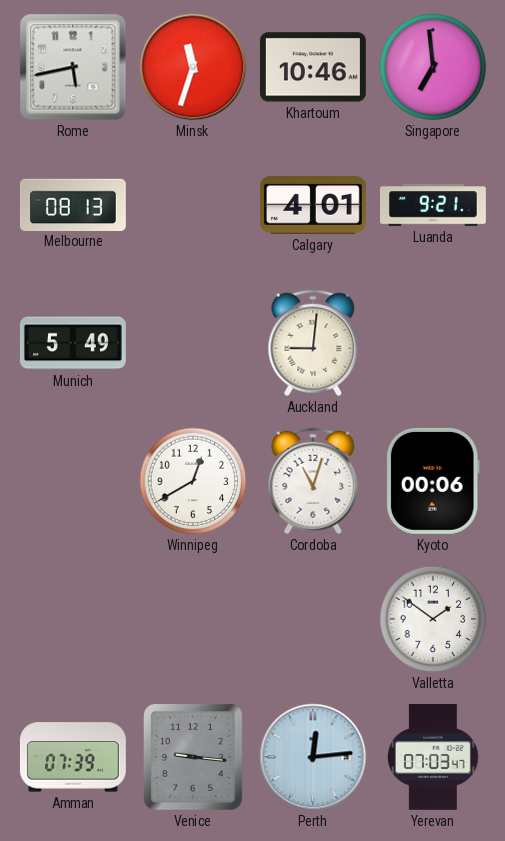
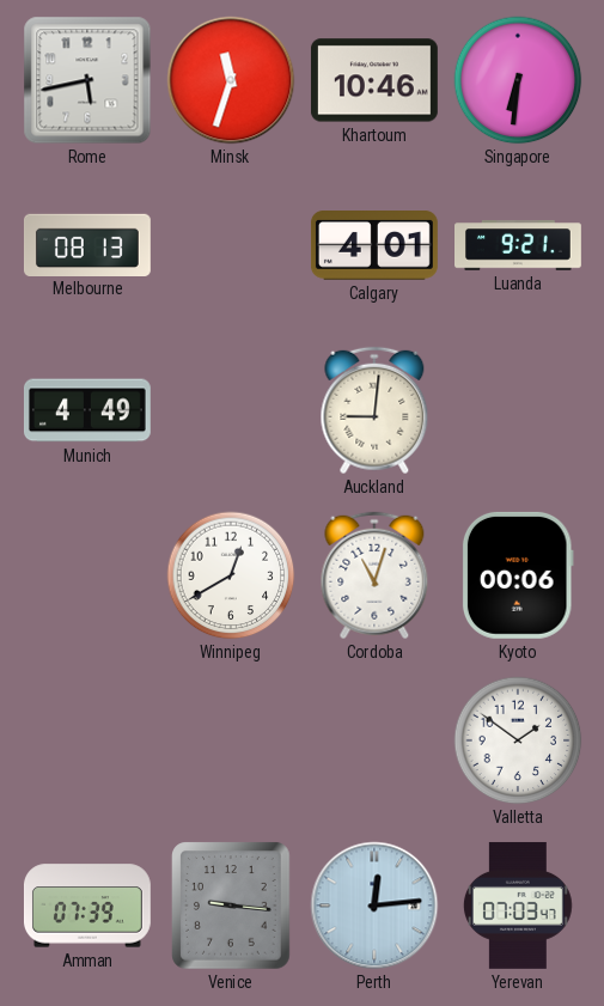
Singapore: 6:59 -> 6:31 (518, 80)
Munich: 5:49 -> 4:49 (87, 410)
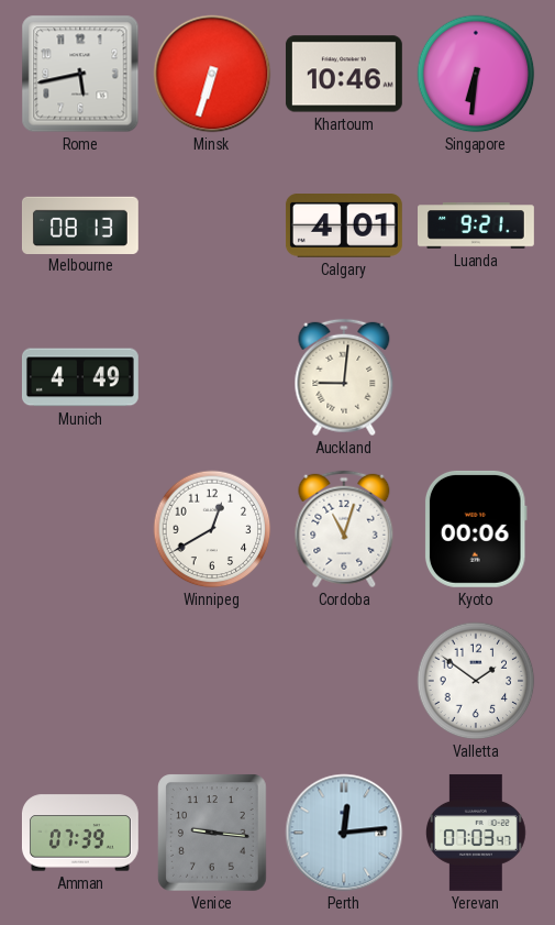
Minsk: 11:33 -> 6:33 (212, 74)
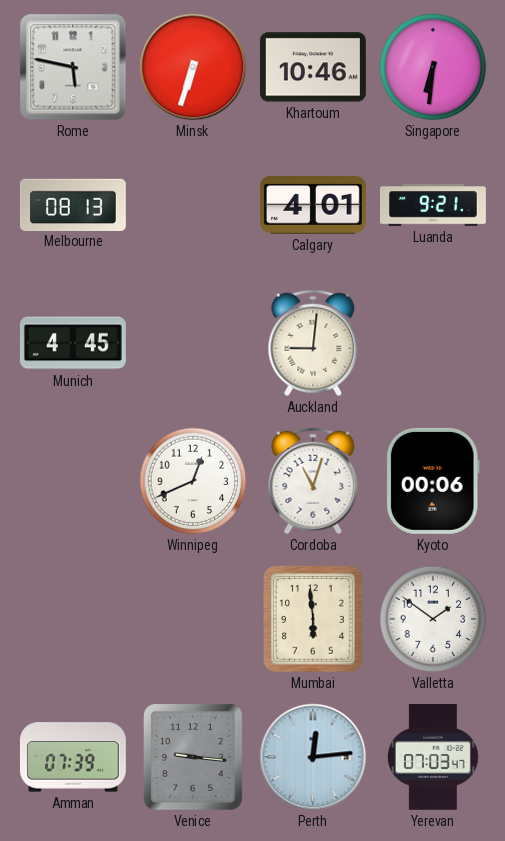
Rome: 5:43 -> 5:47 (73, 67)
Munich: 4:49 -> 4:45 (73, 343)
Winnipeg: 12:40 -> 12:41 (193, 481)
Mumbai: none -> 5:59 (314, 619)
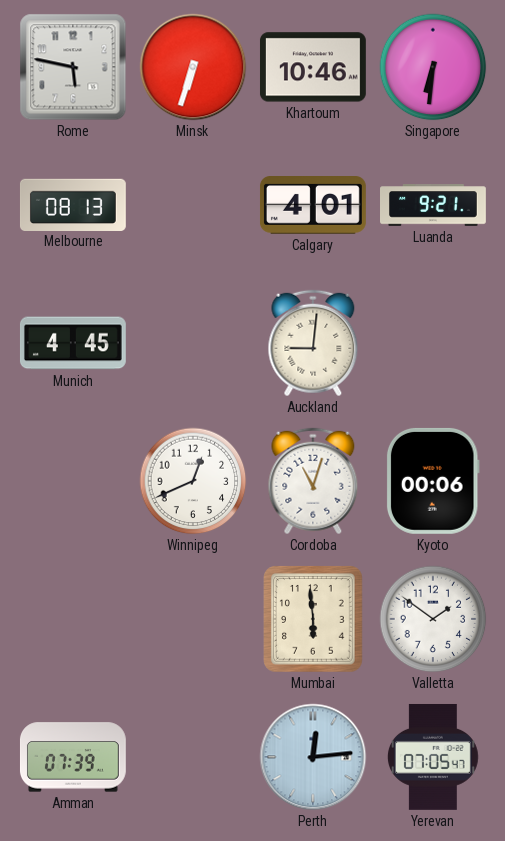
Venice: 9:16 -> none (194, 757)
Yerevan: 07:03 -> 07:05 (433, 757)
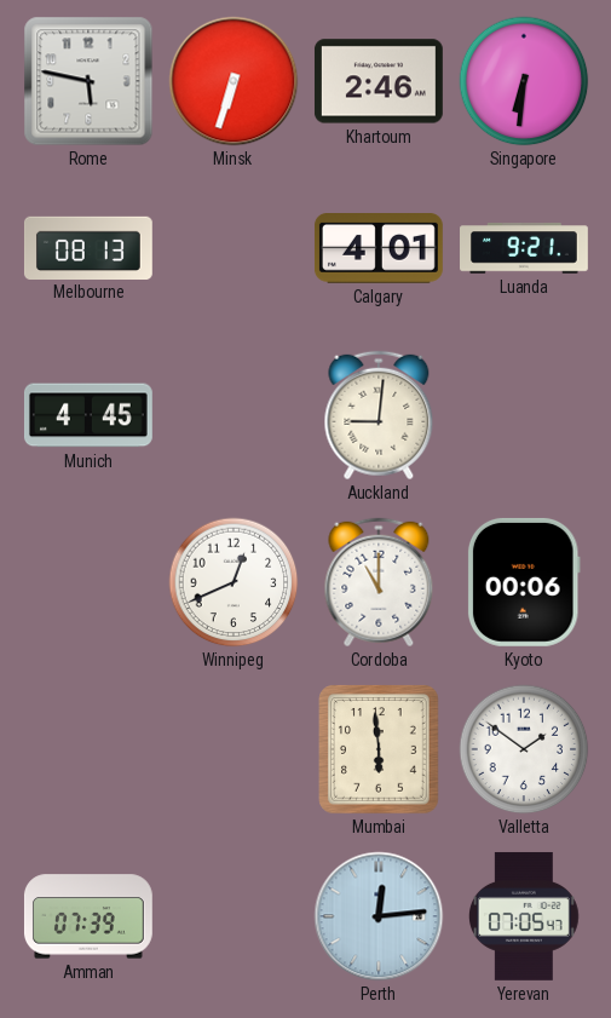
Khartoum: 10:46 -> 2:46 (379, 81)
Cordoba: 11:03 -> 11:00 (379, 582)
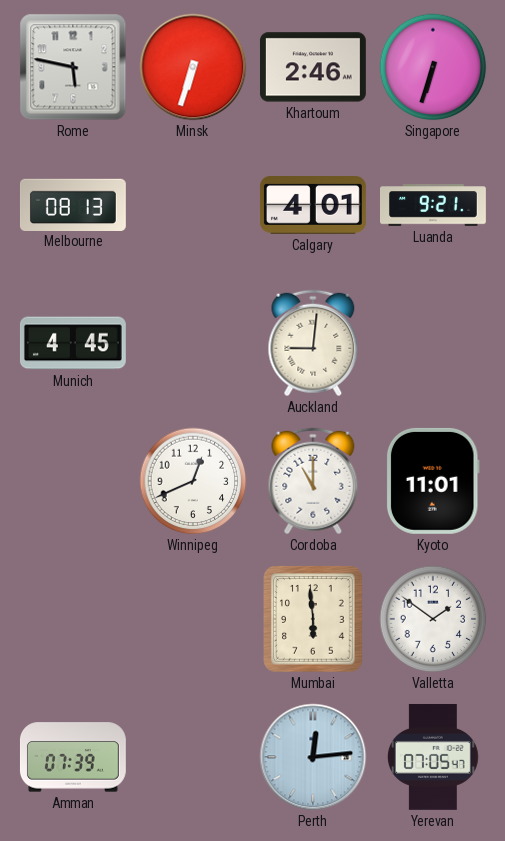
Singapore: 6:31 -> 6:33 (433, 67)
Kyoto: 00:06 -> 11:01 (433, 481)
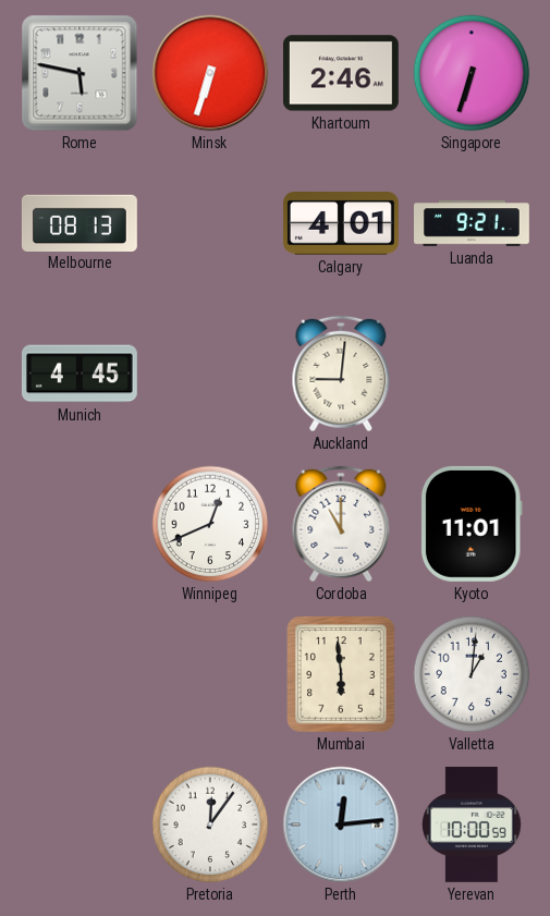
Valletta: 1:51 -> 1:01 (472, 674)
Amman: 07:39 -> none (73, 757)
Pretoria: none -> 12:06 (210, 825)
Yerevan: 07:05 -> 10:00 (472, 825)
